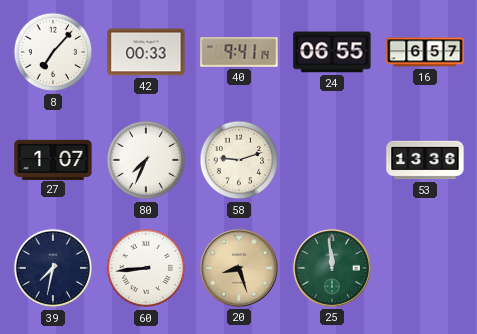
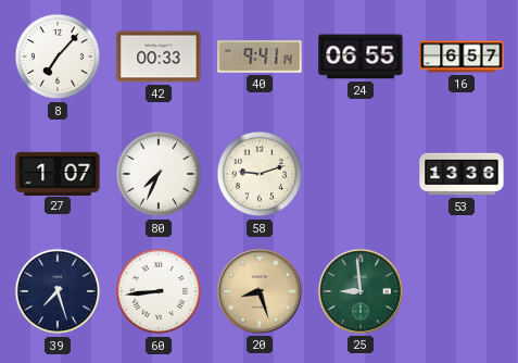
39: 7:32 -> 7:27 (58, 291)
25: 11:59 -> 8:59 (361, 291)
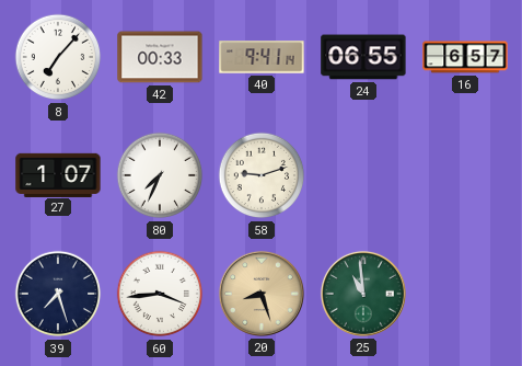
53: 13:36 -> none (462, 174)
60: 8:44 -> 3:44 (160, 294)
25: 8:59 -> 10:59 (363, 294)
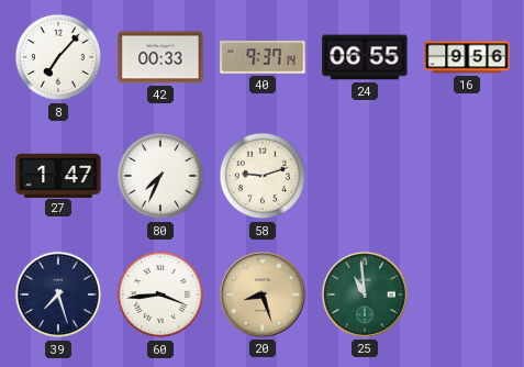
40: 9:41 -> 9:37 (263, 57)
16: 6:57 -> 9:56 (467, 57)
27: 1:07 -> 1:47 (58, 175)
